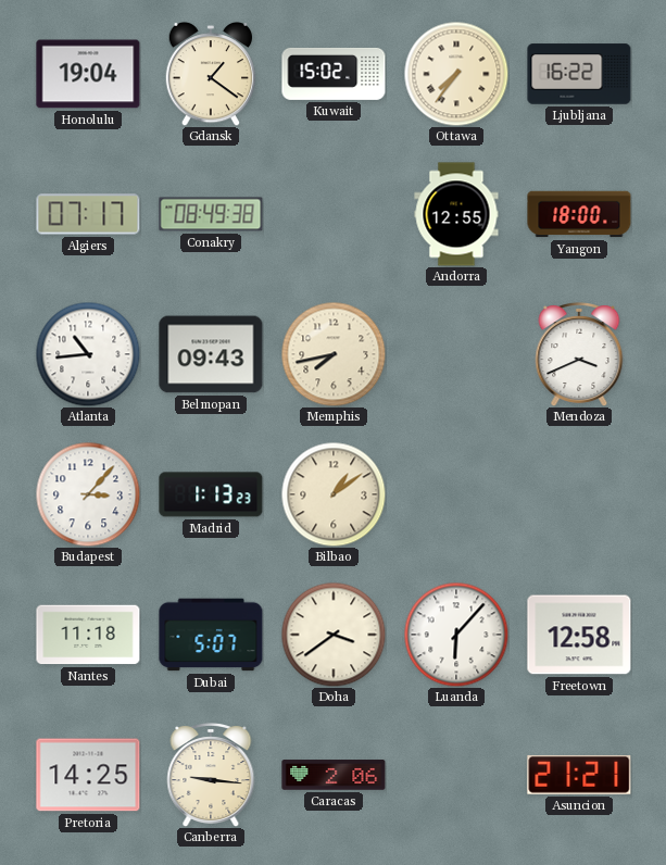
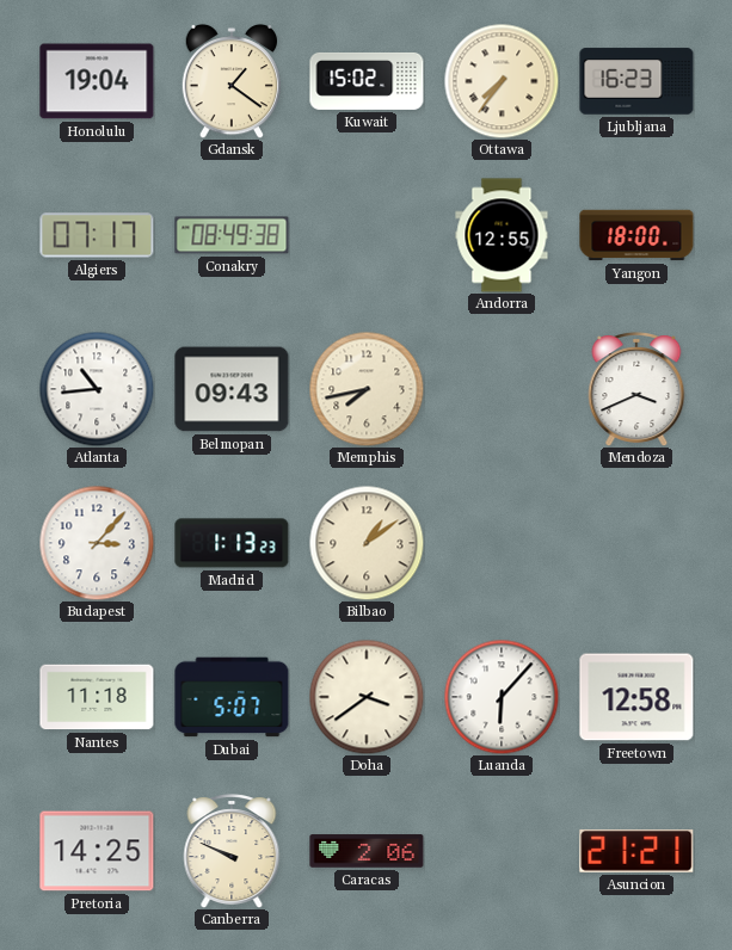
Ljubljana: 16:22 -> 16:23 (636, 81)
Canberra: 9:16 -> 9:49 (232, 852)
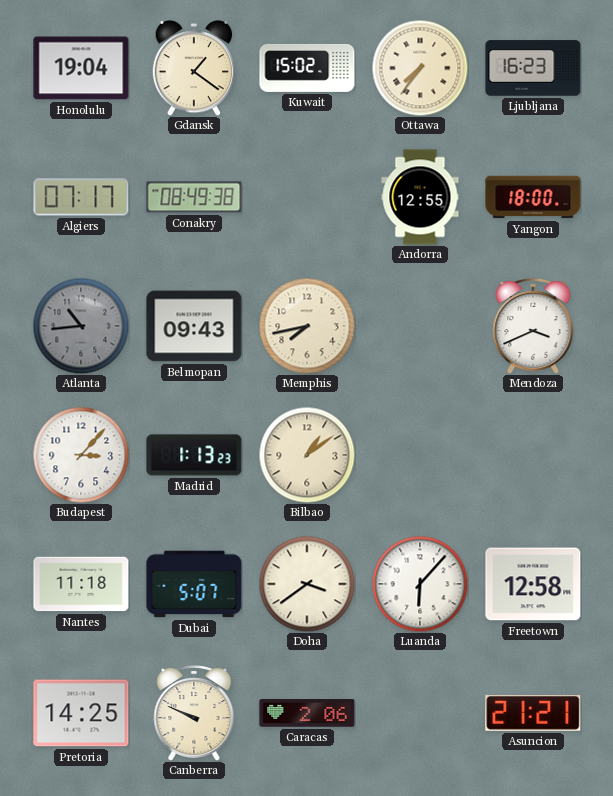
Atlanta dial: white -> grey (81, 326)
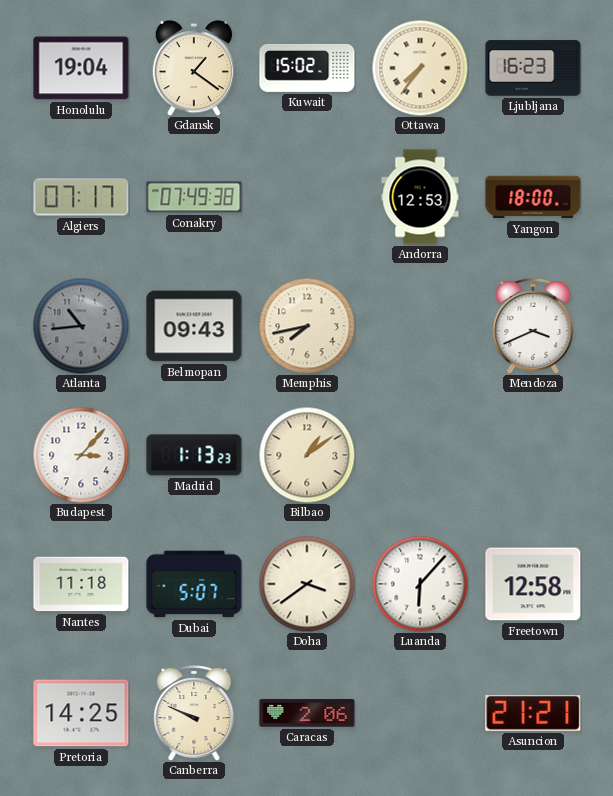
Conakry: 08:49 -> 07:49 (194, 197)
Andorra: 12:55 -> 12:53 (420, 197)
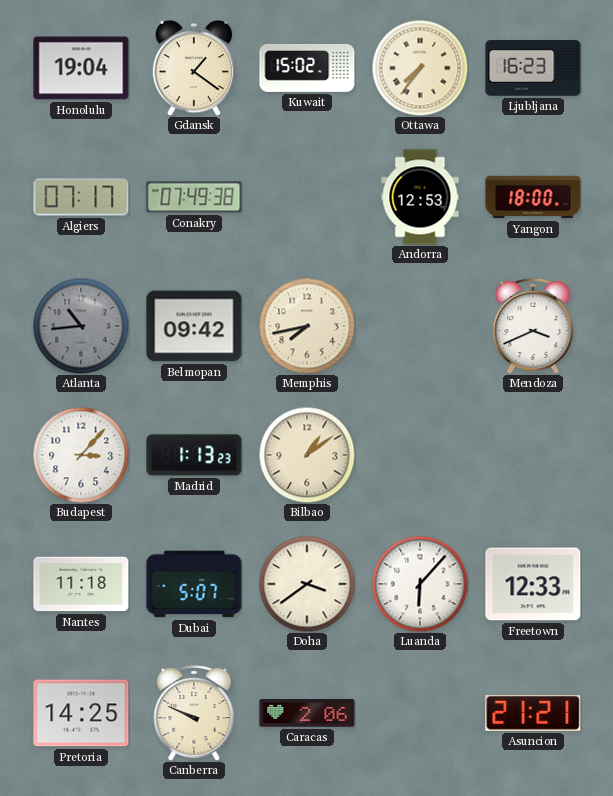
Belmopan: 09:43 -> 09:42 (194, 326)
Freetown: 12:58 -> 12:33 (533, 584)
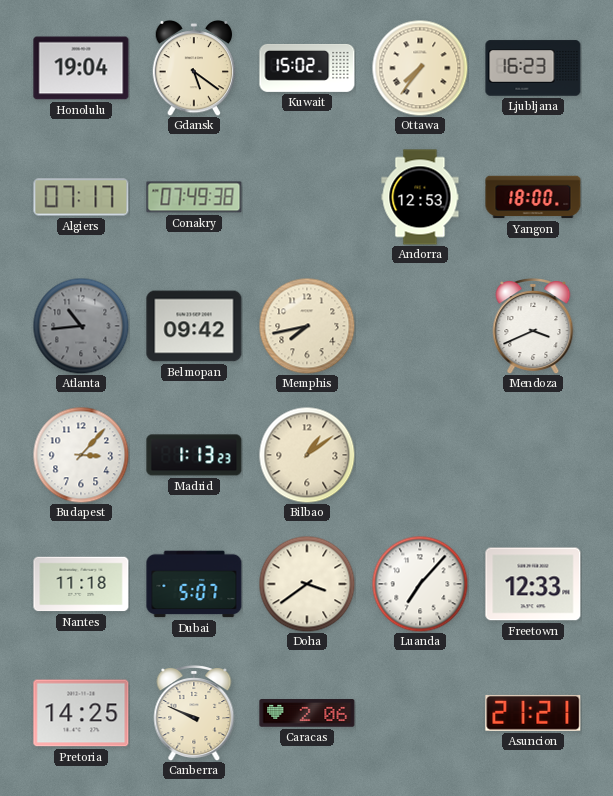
Gdansk: 1:21 -> 5:21 (194, 68)
Luanda: 6:07 -> 7:07 (420, 584)
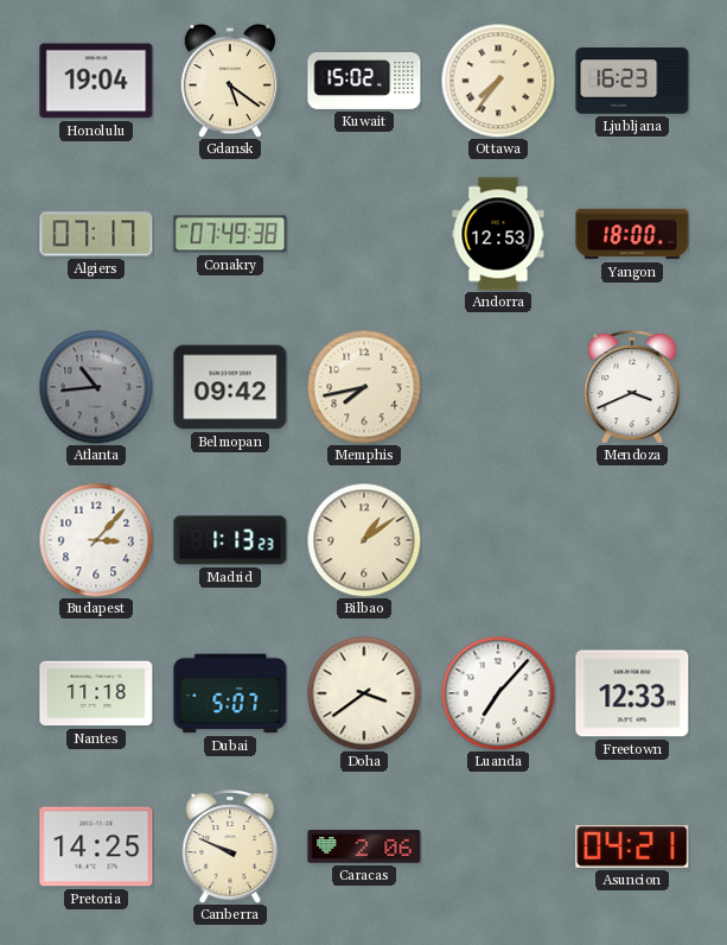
Asuncion: 21:21 -> 04:21 (632, 846)
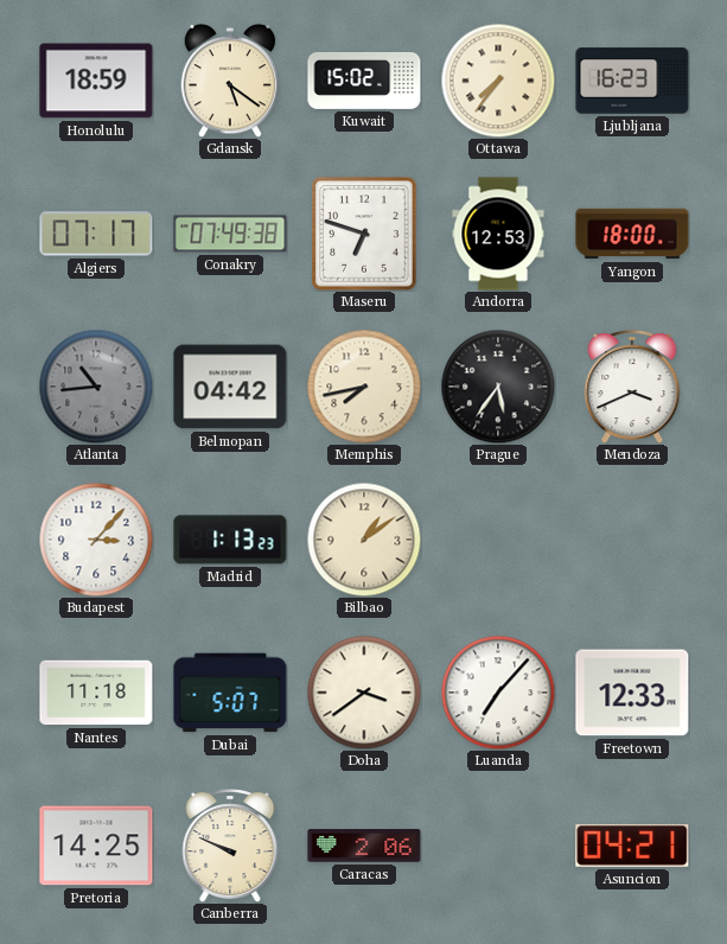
Honolulu: 19:04 -> 18:59 (96, 81)
Maseru: none -> 6:48 (364, 234)
Belmopan: 09:42 -> 04:42 (230, 387)
Prague: none -> 5:36 (498, 387)
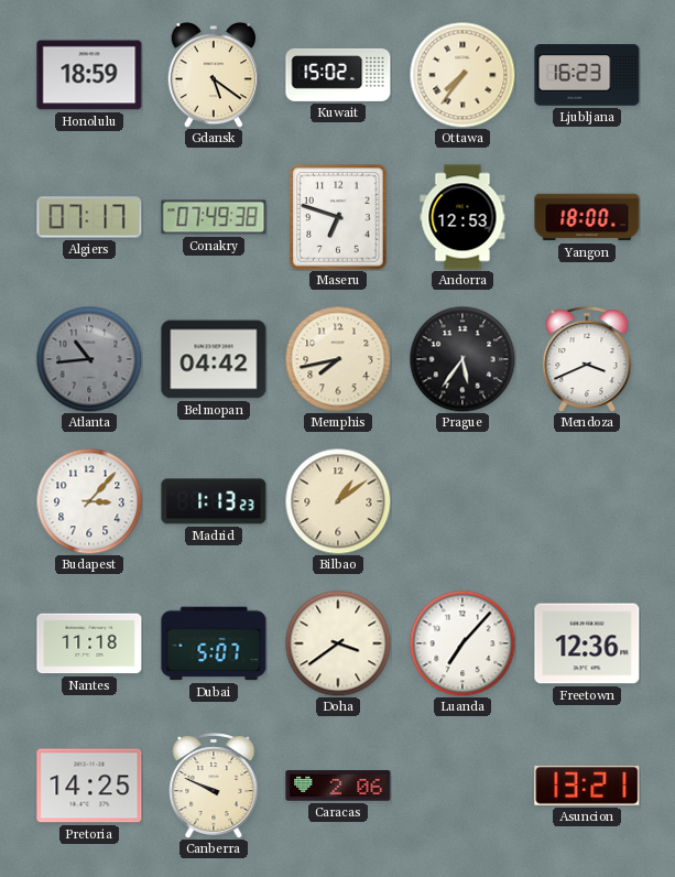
Freetown: 12:33 -> 12:36 (587, 643)
Asuncion: 04:21 -> 13:21 (587, 786)
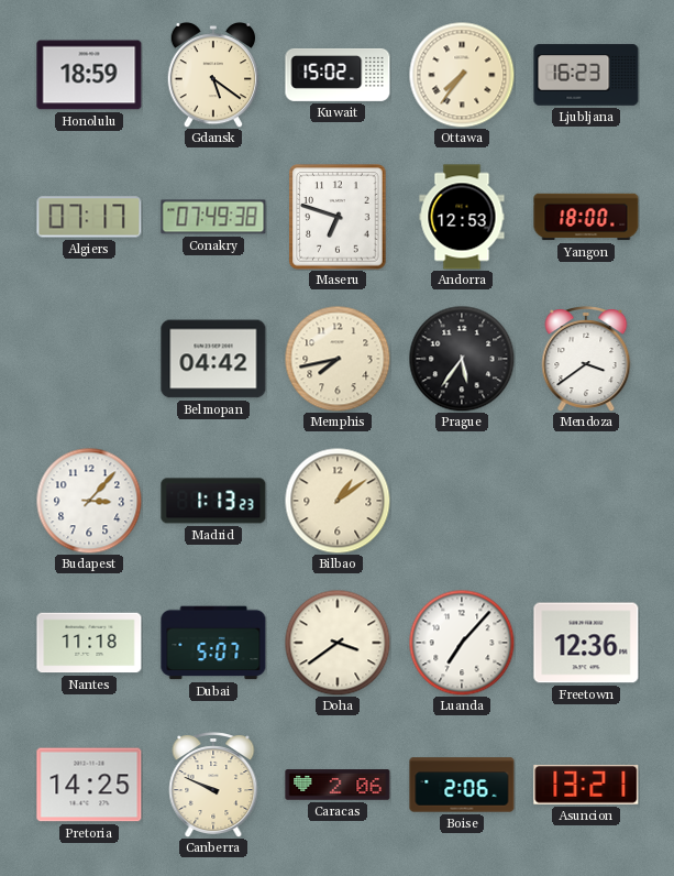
Atlanta: 10:44 -> none (89, 359)
Mendoza: 3:41 -> 3:39 (586, 360)
Boise: none -> 2:06 (462, 785)
